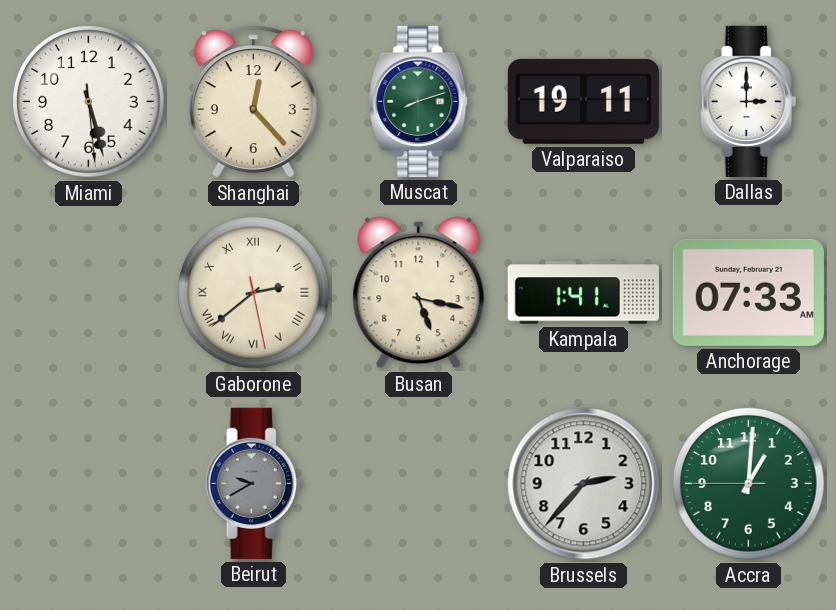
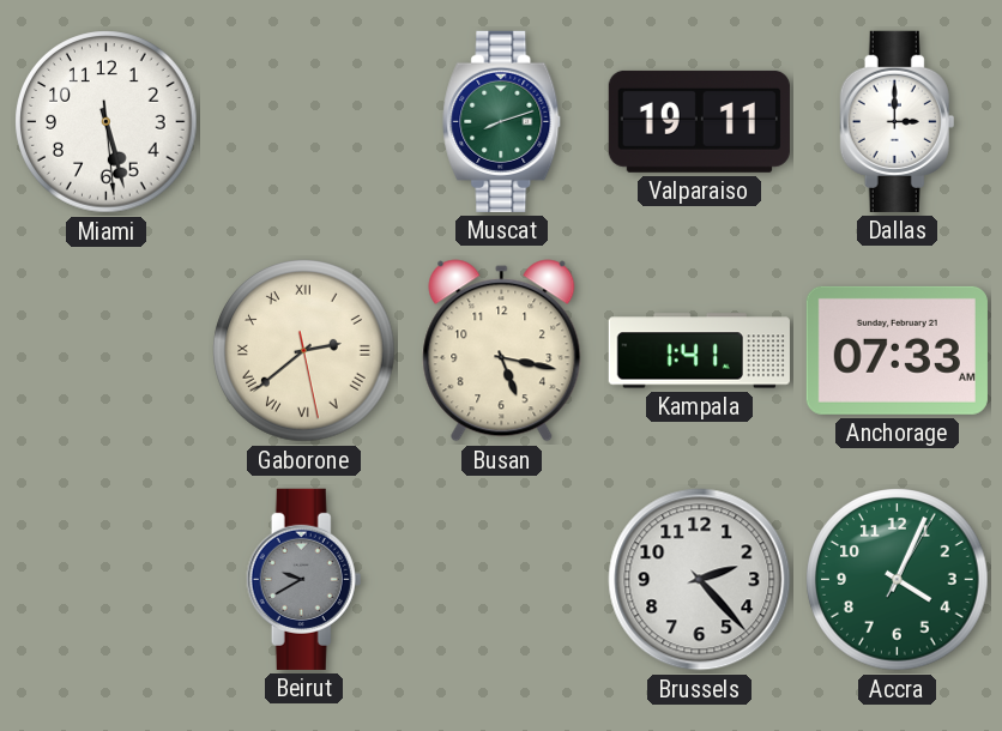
Shanghai: 12:23 -> none (253, 102)
Brussels: 2:37 -> 2:23 (700, 580)
Accra: 1:00 -> 4:04 (898, 580)
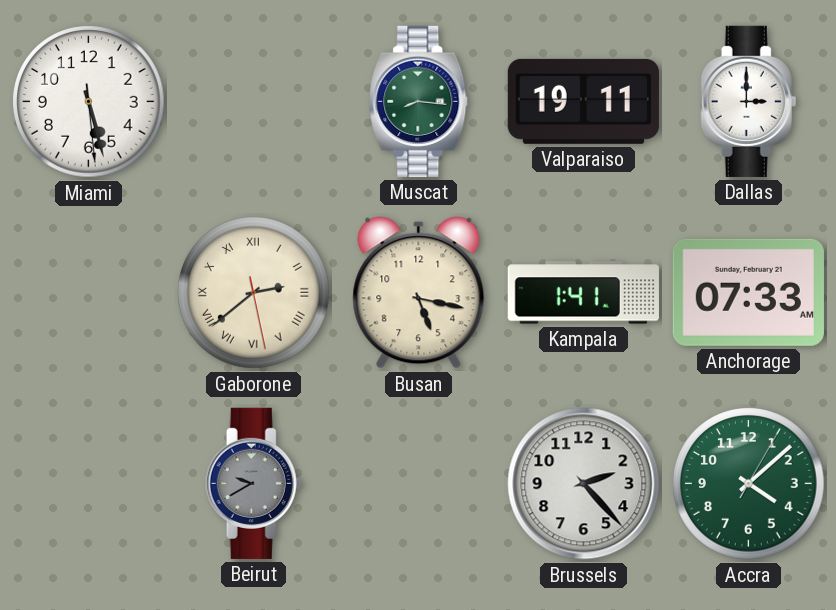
Muscat: 8:12 -> 8:16 (419, 101)
Accra: 4:04 -> 4:08 (749, 484)
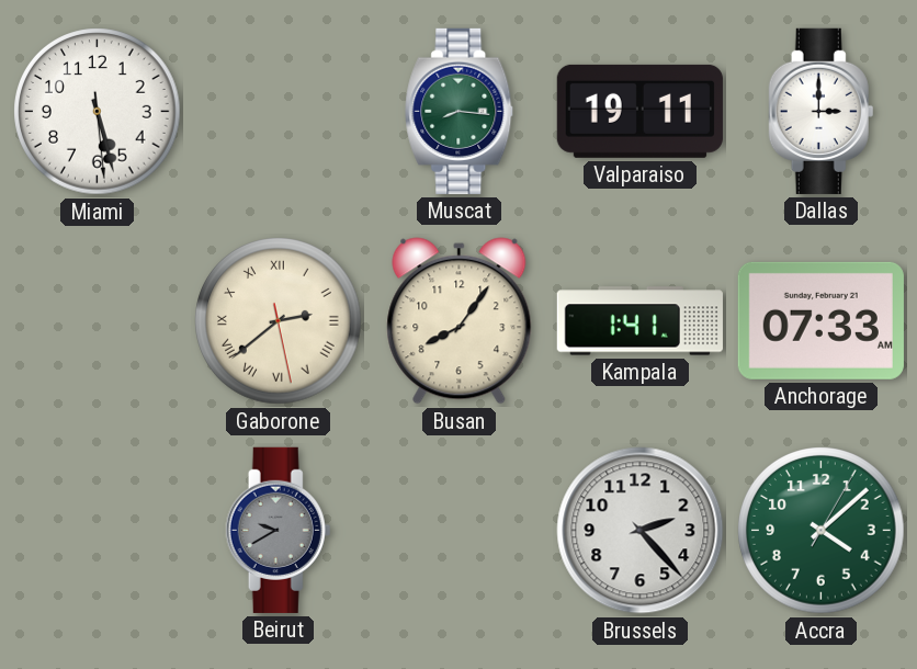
Busan: 5:17 -> 8:06 (460, 321)
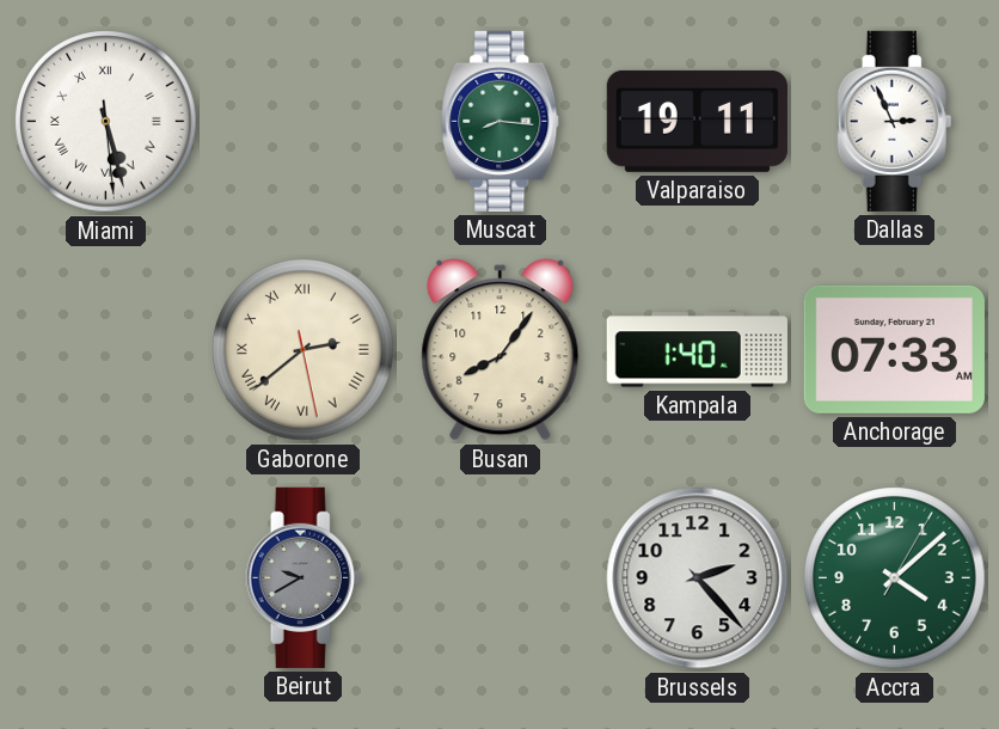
Miami numerals: Arabic -> Roman (106, 122)
Dallas: 3:00 -> 2:56 (895, 121)
Kampala: 1:41 -> 1:40 (697, 350)
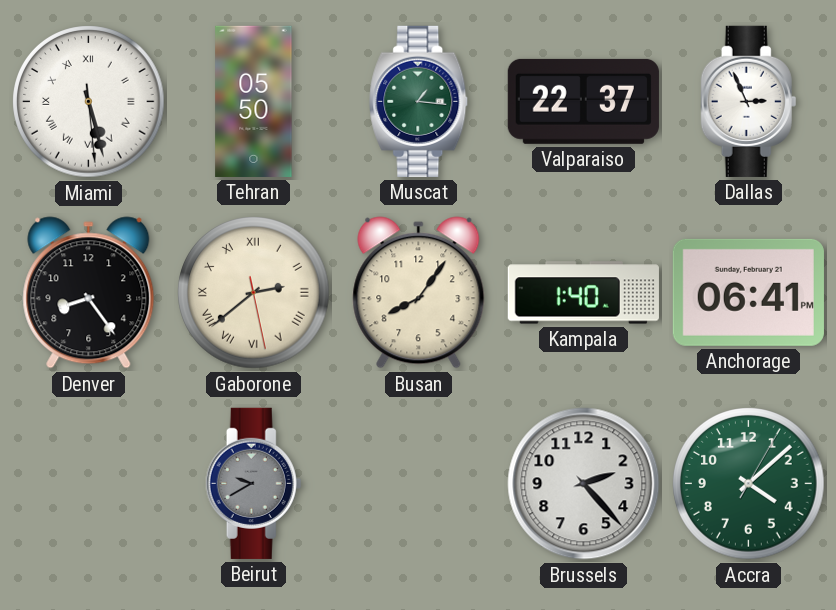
Tehran: none -> 05:50 (254, 101)
Muscat: 8:16 -> 1:16 (419, 101)
Valparaiso: 19:11 -> 22:37 (583, 101)
Denver: none -> 8:24 (89, 293)
Anchorage: 07:33 -> 06:41 (748, 292)
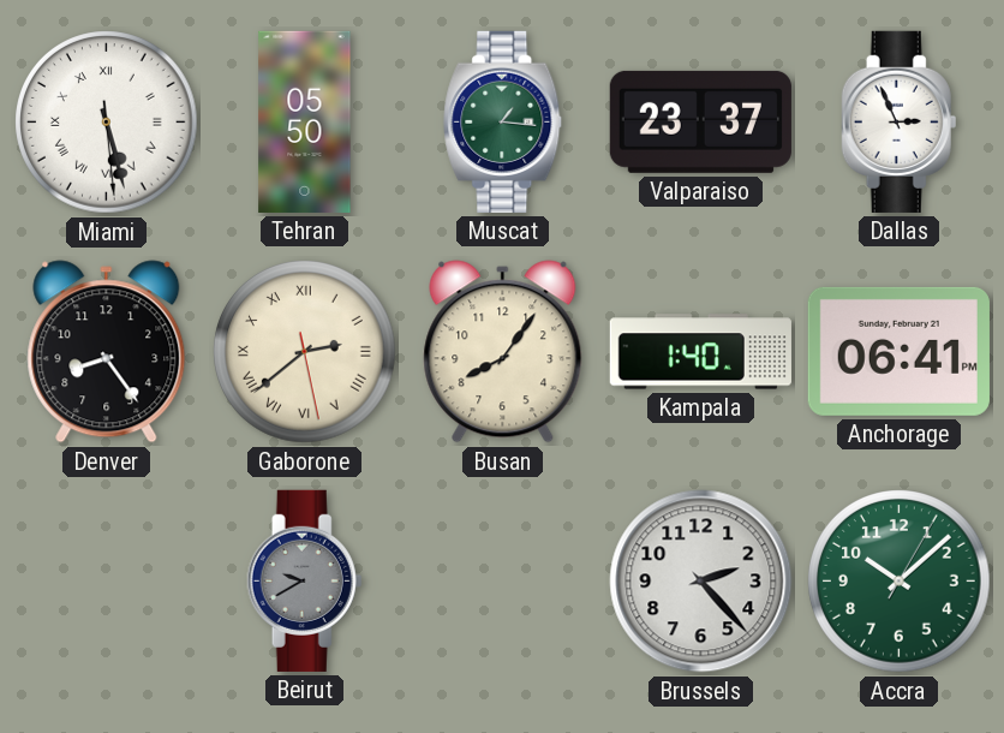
Valparaiso: 22:37 -> 23:37 (700, 121)
Accra: 4:08 -> 10:08 (900, 582)
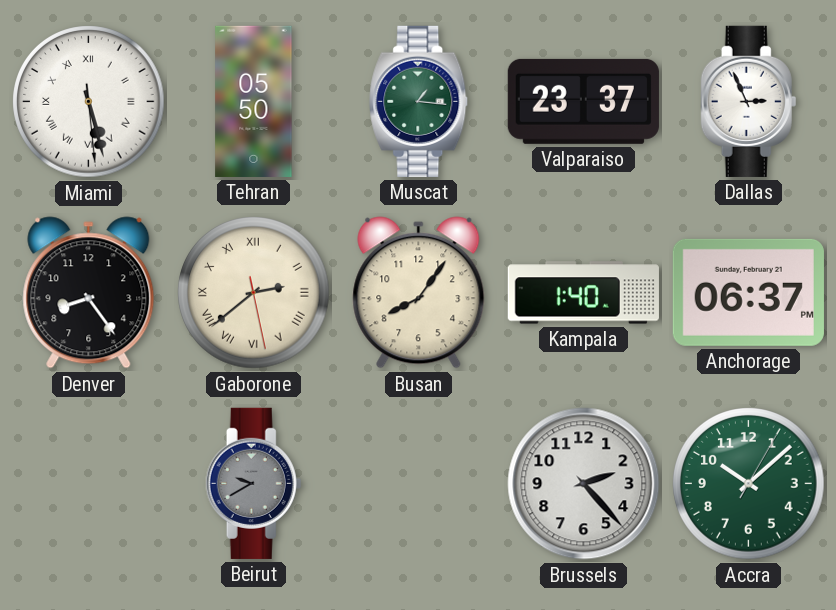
Anchorage: 06:41 -> 06:37 (748, 292)
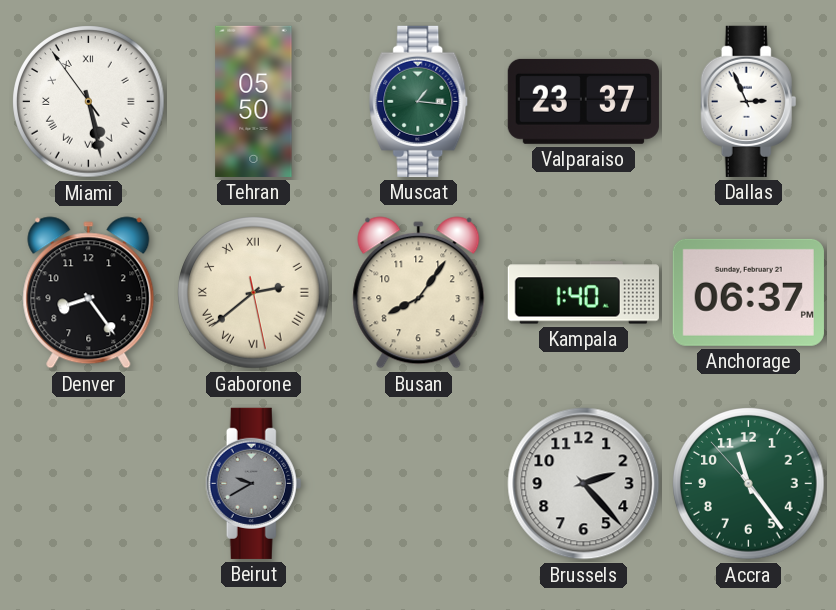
Miami: 5:27:29 -> 5:27:54 (89, 102)
Accra: 10:08 -> 11:23 (749, 484)
